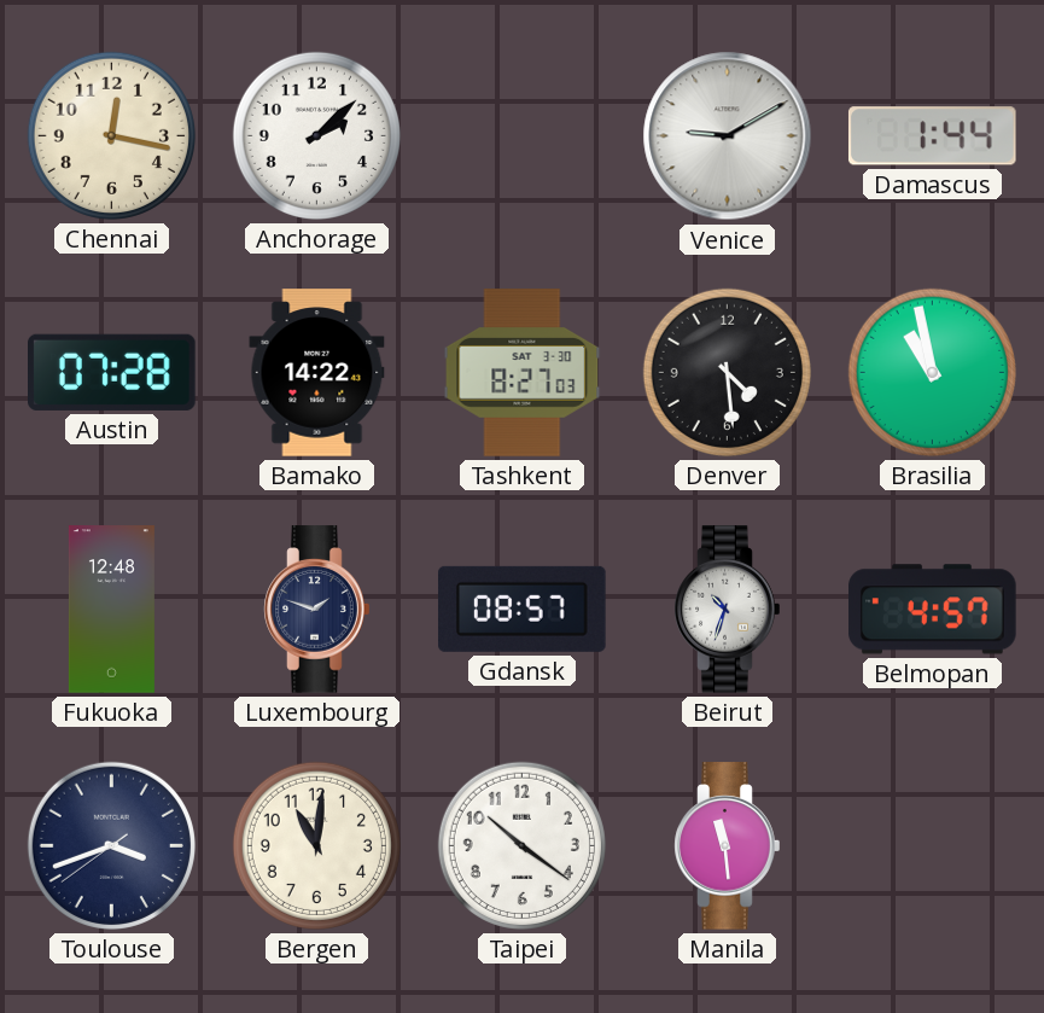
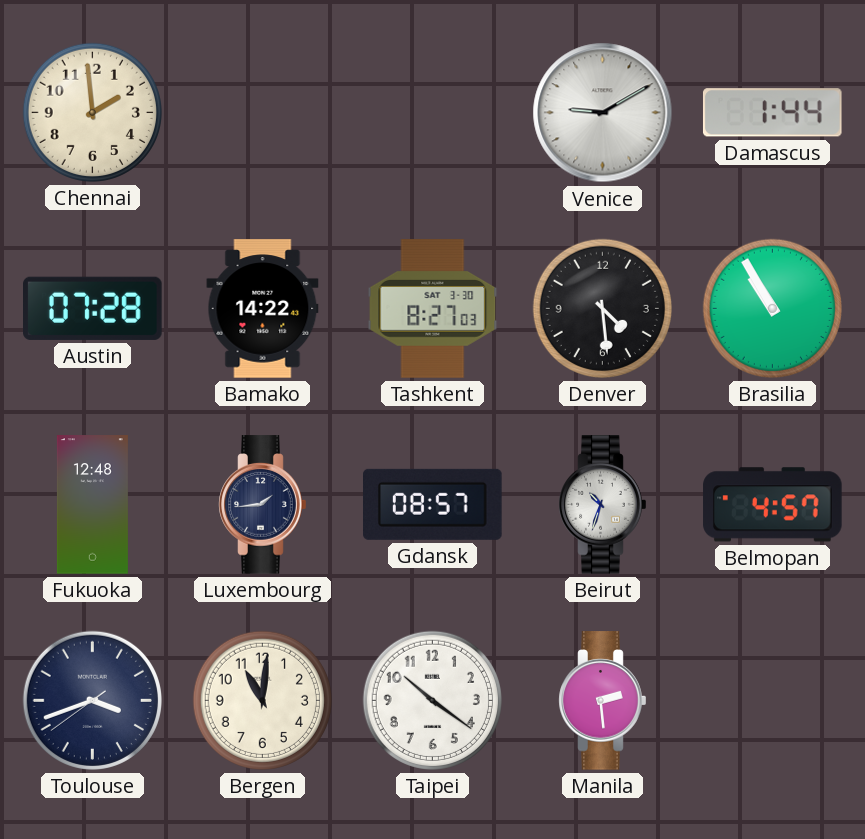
Chennai: 12:17 -> 1:59 (92, 112)
Anchorage: 2:08 -> none (316, 135)
Brasilia: 10:58 -> 10:55 (772, 308)
Luxembourg: 1:48 -> 1:44 (263, 505)
Manila: 11:29 -> 2:29 (603, 701)
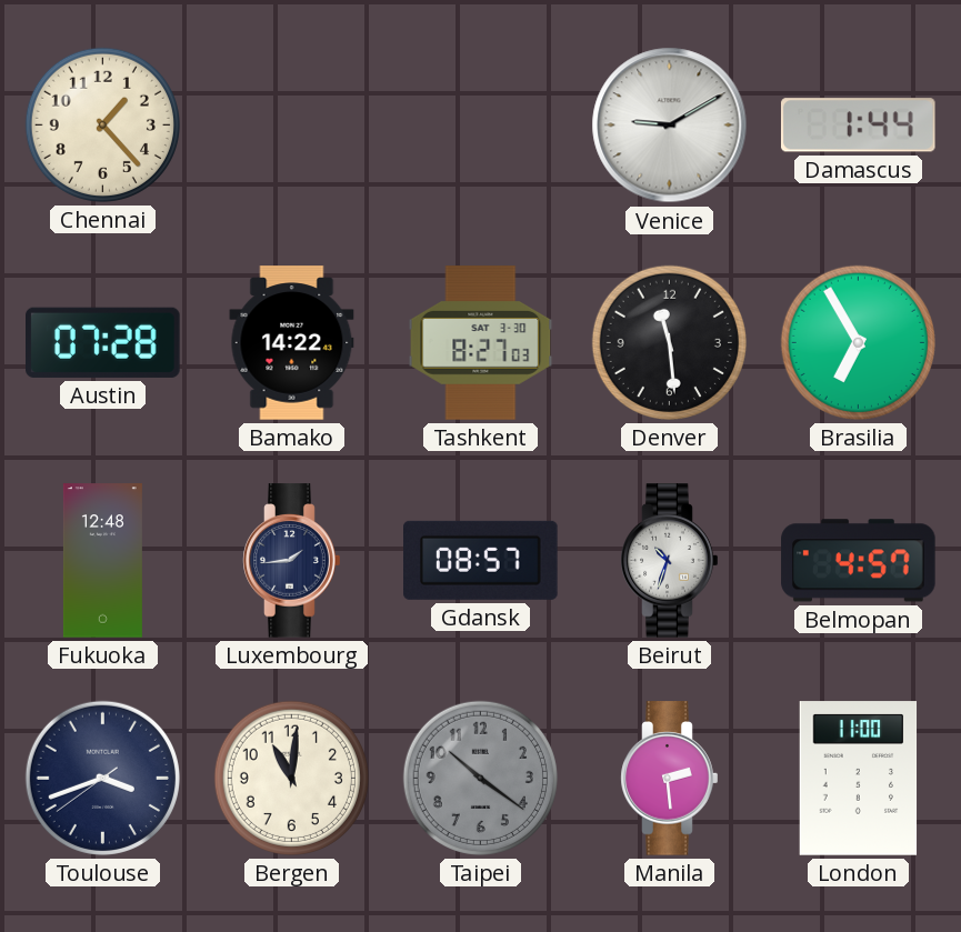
Chennai: 1:59 -> 1:23 (102, 124)
Denver: 4:29 -> 11:29 (669, 342)
Brasilia: 10:55 -> 6:55 (858, 342)
Taipei dial: white -> grey (480, 778)
London: none -> 11:00 (859, 779)
